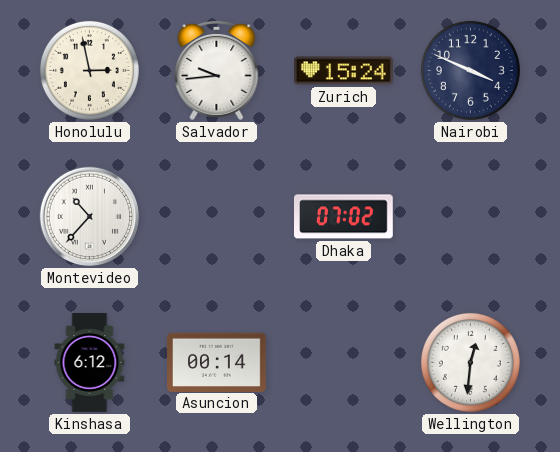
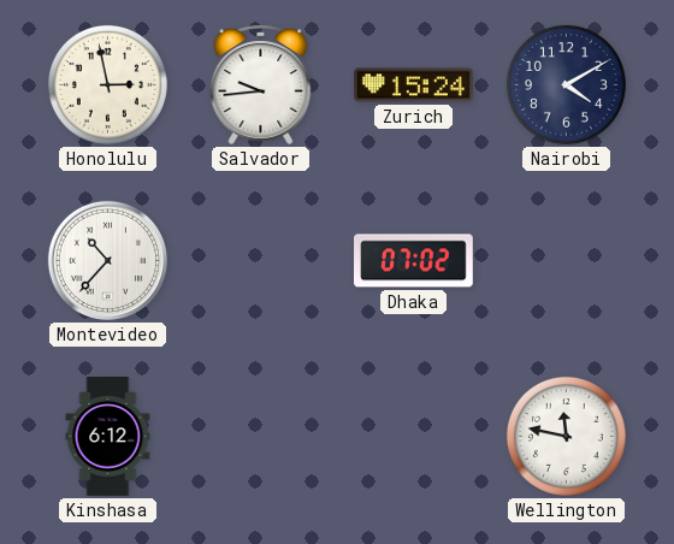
Nairobi: 3:49 -> 4:10 (566, 84)
Asuncion: 00:14 -> none (217, 362)
Wellington: 12:31 -> 11:47 (566, 436)
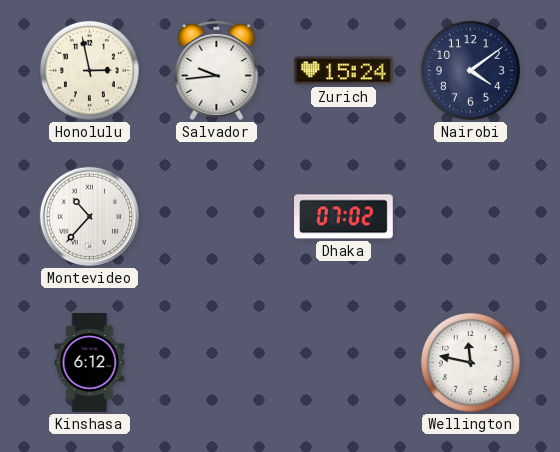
Nairobi: 4:10 -> 4:09 (470, 70)
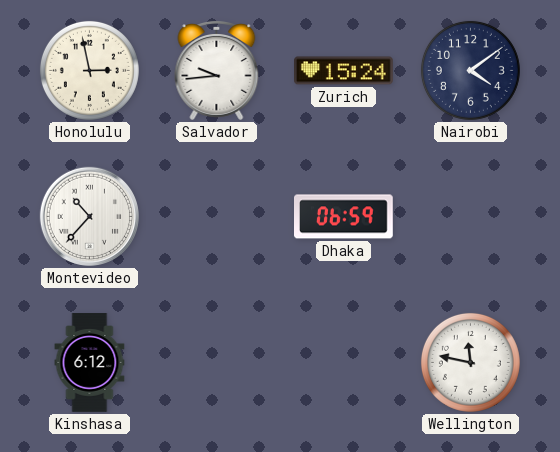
Dhaka: 07:02 -> 06:59 (344, 217)
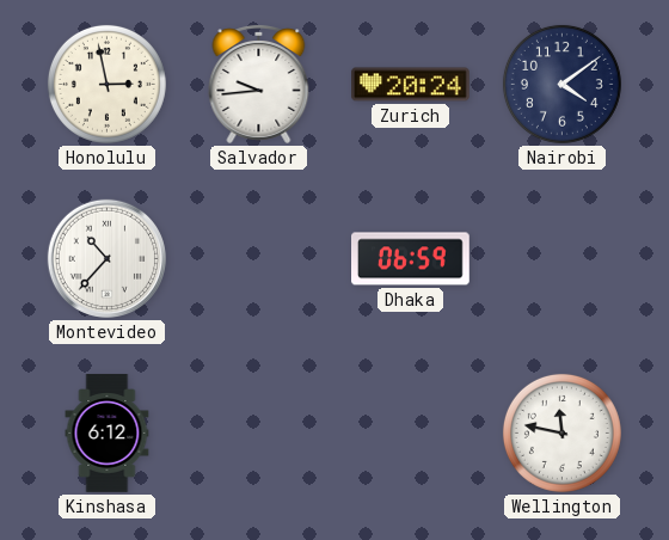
Zurich: 15:24 -> 20:24 (411, 85)
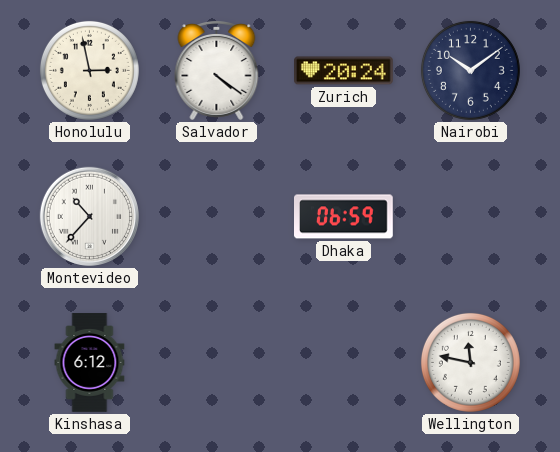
Salvador: 9:44 -> 4:21 (217, 71)
Nairobi: 4:09 -> 10:09 (470, 70)
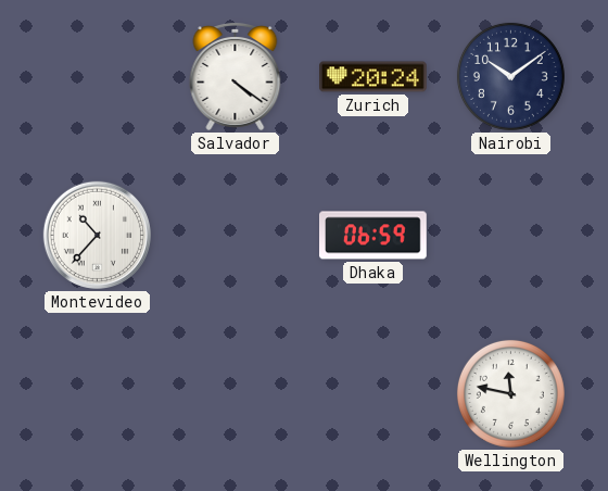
Honolulu: 2:58 -> none (89, 70)
Kinshasa: 6:12 -> none (90, 363)
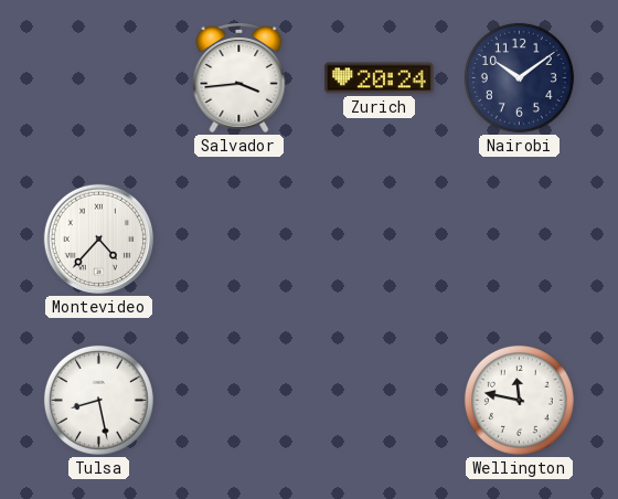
Salvador: 4:21 -> 3:44 (239, 78)
Montevideo: 10:37 -> 4:37 (98, 238)
Dhaka: 06:59 -> none (373, 236)
Tulsa: none -> 8:28 (98, 400)
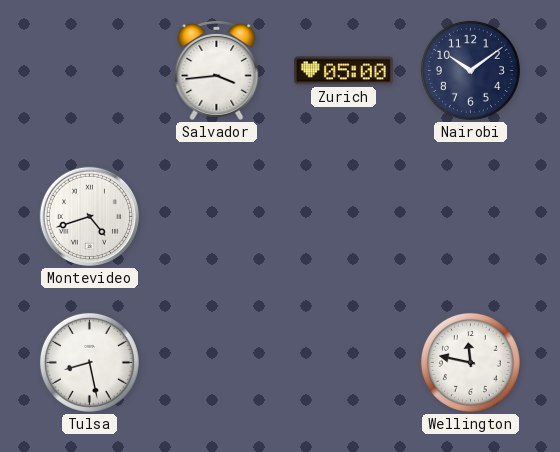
Zurich: 20:24 -> 05:00 (344, 71)
Montevideo: 4:37 -> 4:42 (89, 216)
